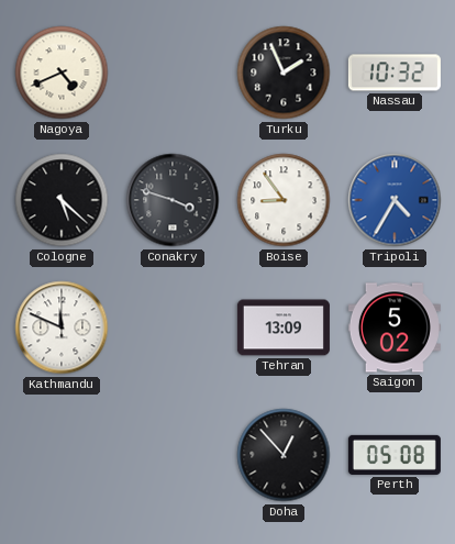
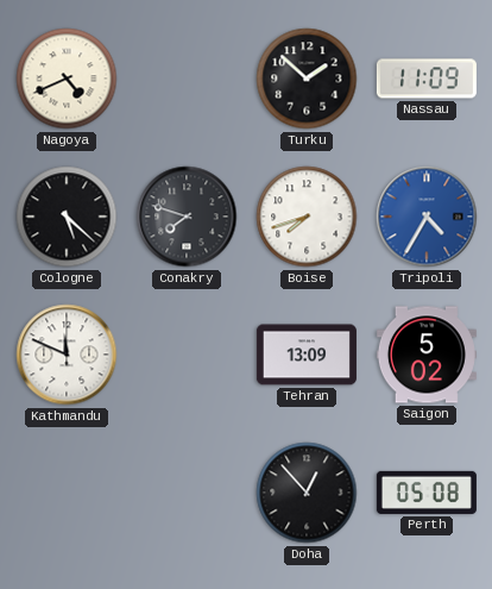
Turku: 1:56 -> 1:52 (307, 79)
Nassau: 10:32 -> 11:09 (427, 79)
Conakry: 3:48 -> 7:48 (187, 217)
Boise: 8:54 -> 7:42 (307, 217)
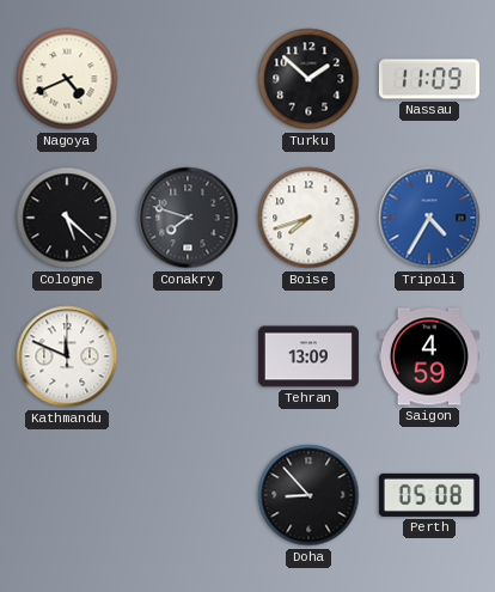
Saigon: 5:02 -> 4:59 (429, 356)
Doha: 12:53 -> 8:53 (308, 495)
